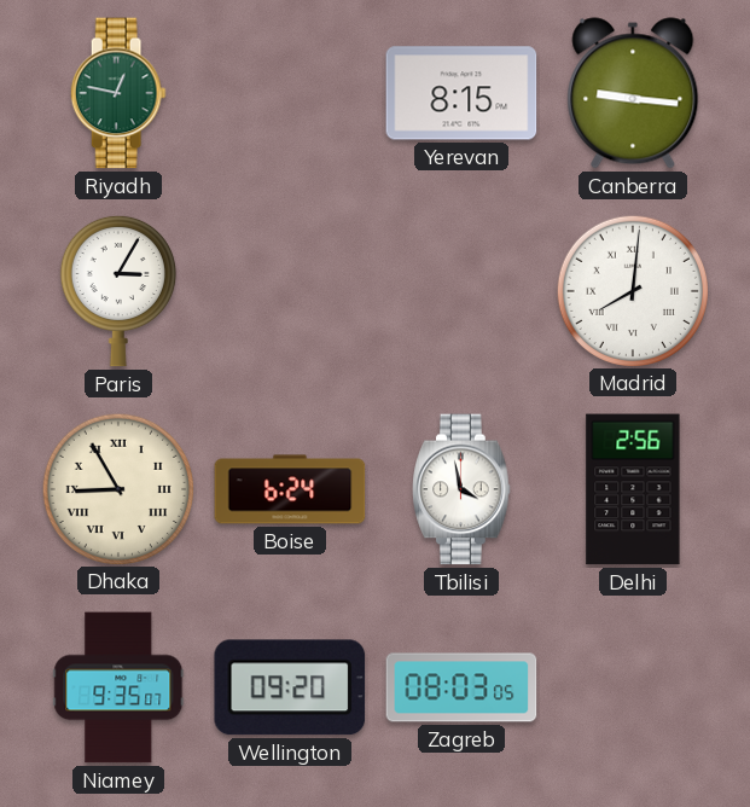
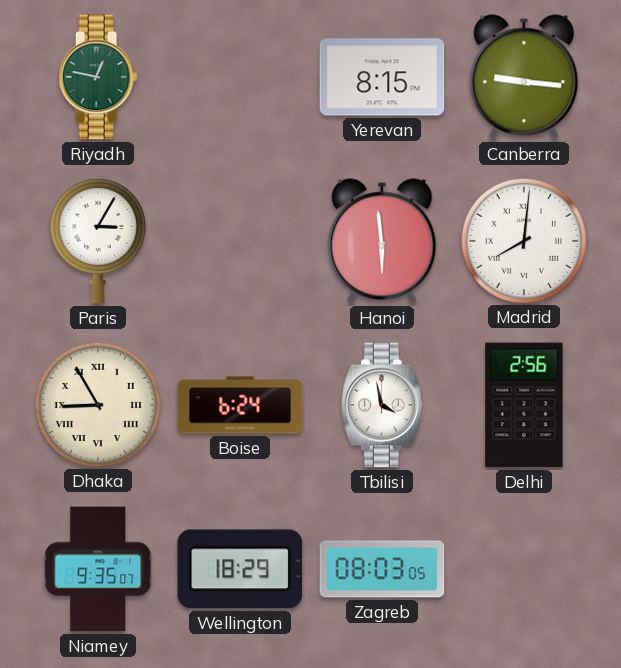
Hanoi: none -> 5:59 (382, 241)
Wellington: 09:20 -> 18:29 (240, 569)
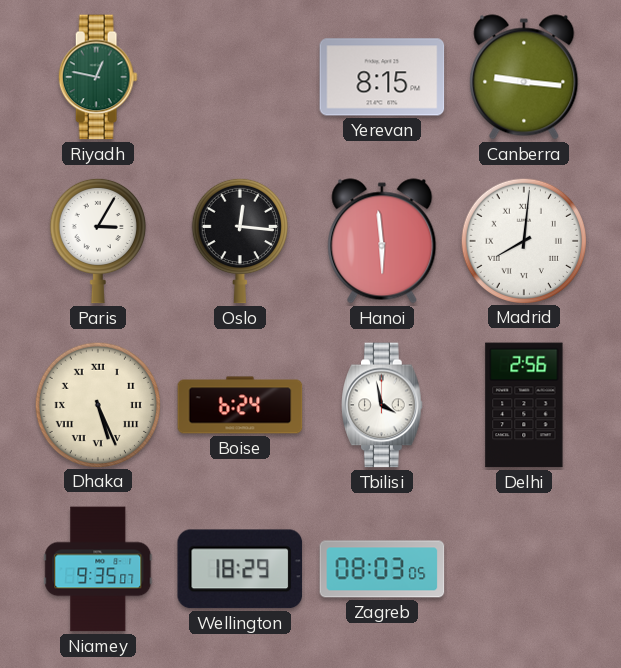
Oslo: none -> 12:16 (240, 241)
Dhaka: 8:55 -> 5:26 (97, 404)
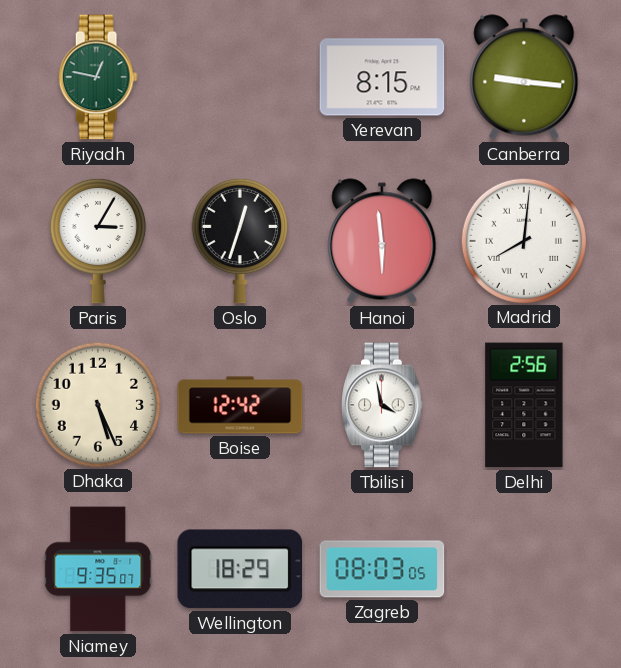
Oslo: 12:16 -> 12:33 (240, 241)
Dhaka numerals: Roman -> Arabic (97, 404)
Boise: 6:24 -> 12:42 (240, 405)
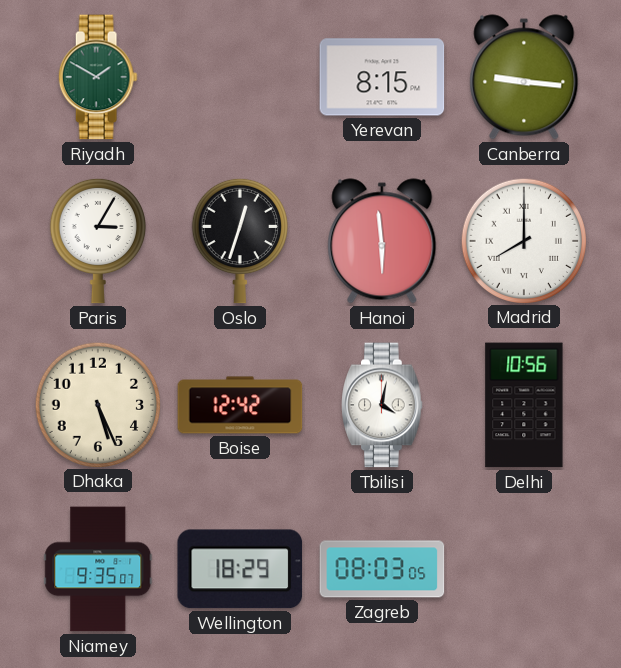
Riyadh: 12:47 -> 1:50 (98, 77)
Madrid: 8:01 -> 8:00 (523, 240)
Tbilisi: 3:58 -> 4:02 (382, 405)
Delhi: 2:56 -> 10:56 (524, 405)
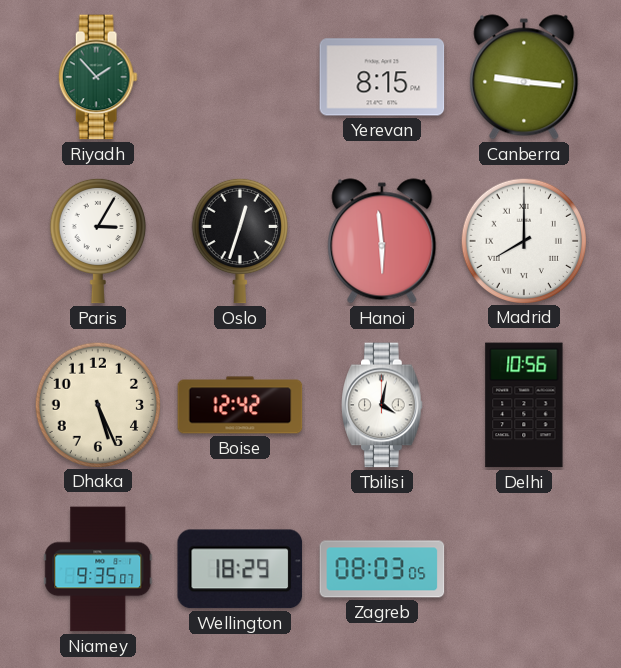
Riyadh: 1:50 -> 1:53 (98, 77)
